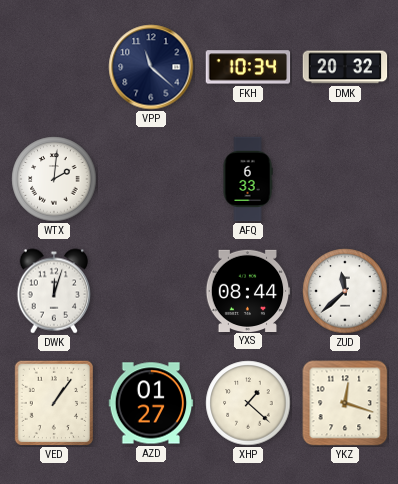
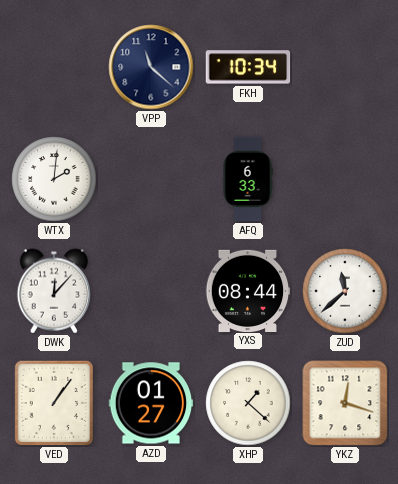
DMK: 20:32 -> none (345, 67)
DWK: 12:03 -> 12:07 (54, 291)
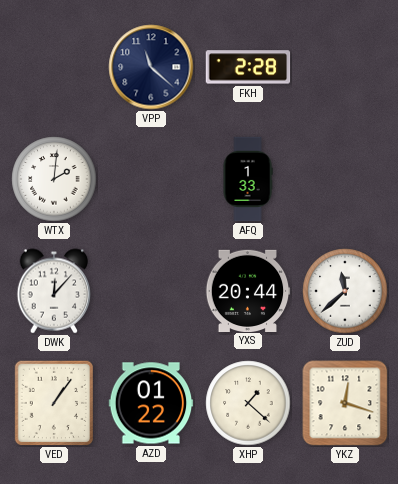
FKH: 10:34 -> 2:28 (248, 67)
AFQ: 6:33 -> 1:33 (248, 179)
YXS: 08:44 -> 20:44 (248, 290)
AZD: 01:27 -> 01:22 (151, 403)
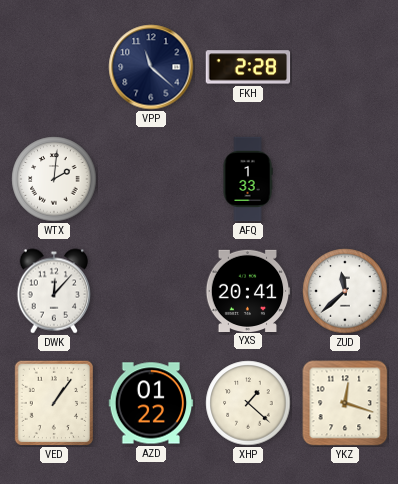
YXS: 20:44 -> 20:41 (248, 290)
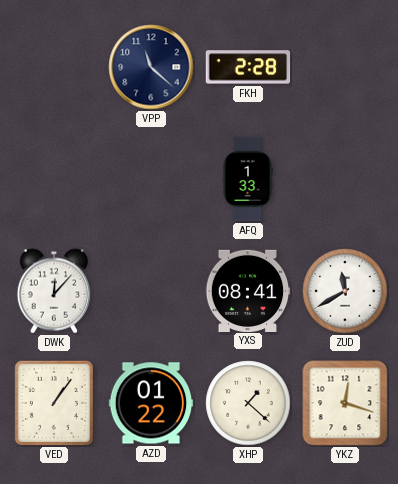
WTX: 2:01 -> none (54, 179)
YXS: 20:41 -> 08:41 (248, 290)
ZUD: 11:38 -> 11:40 (345, 291)
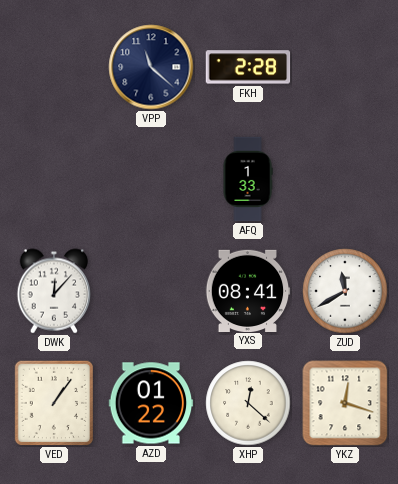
XHP: 1:22 -> 12:22 (248, 403)
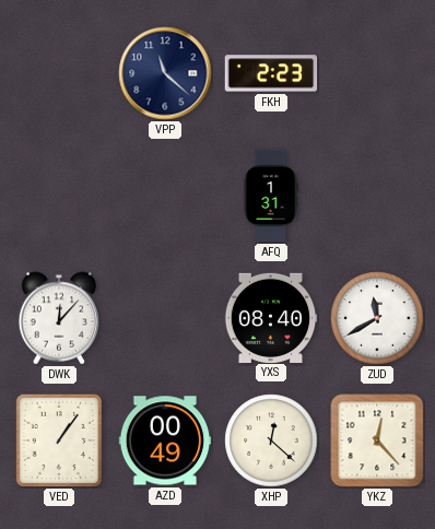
FKH: 2:28 -> 2:23 (271, 73)
AFQ: 1:33 -> 1:31 (271, 196)
YXS: 08:41 -> 08:40 (271, 317)
AZD: 01:22 -> 00:49 (165, 440)
YKZ: 12:18 -> 12:23 (377, 440)
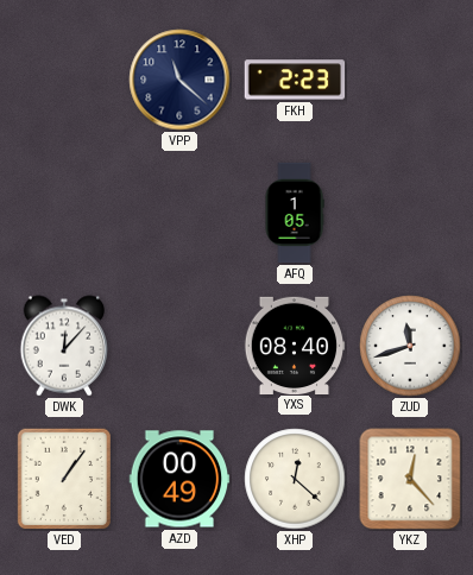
AFQ: 1:31 -> 1:05 (295, 213)
ZUD: 11:40 -> 11:42 (410, 346)
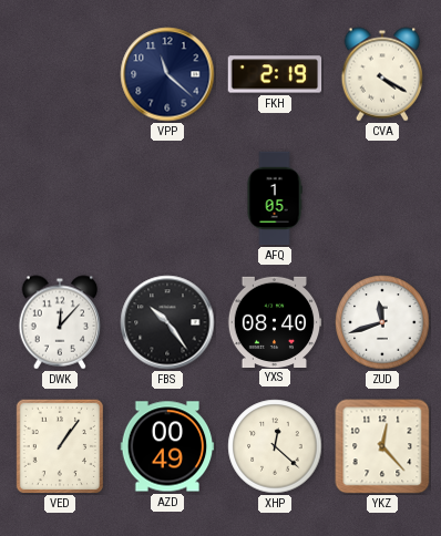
FKH: 2:23 -> 2:19 (275, 74)
CVA: none -> 4:20 (382, 74)
FBS: none -> 10:24 (167, 322)
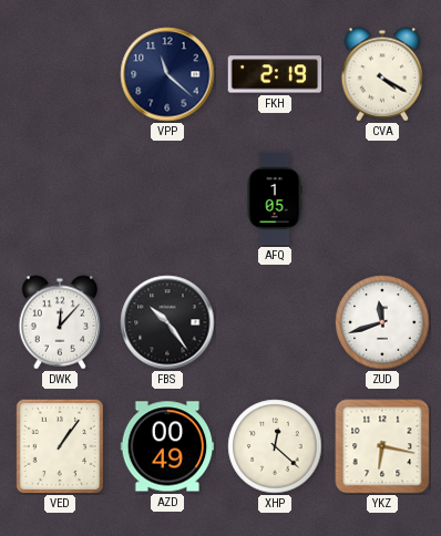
YXS: 08:40 -> none (275, 321)
YKZ: 12:23 -> 6:17 (382, 446)
